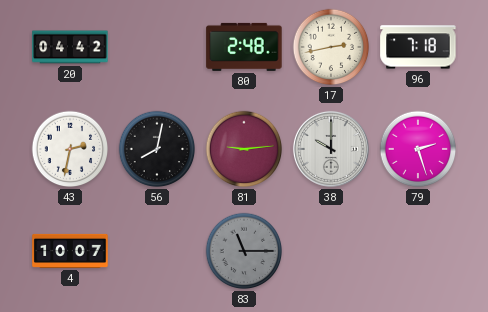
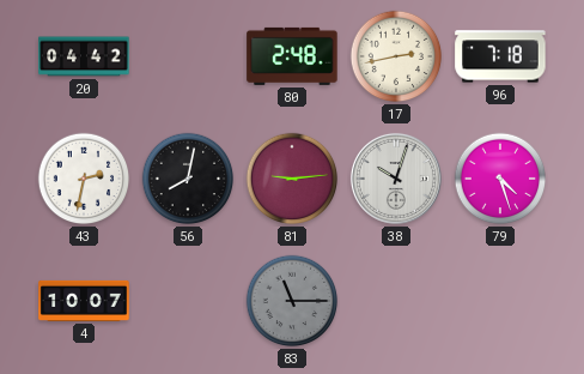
38: 10:00 -> 10:03 (396, 179)
79: 2:27 -> 4:27 (500, 179)
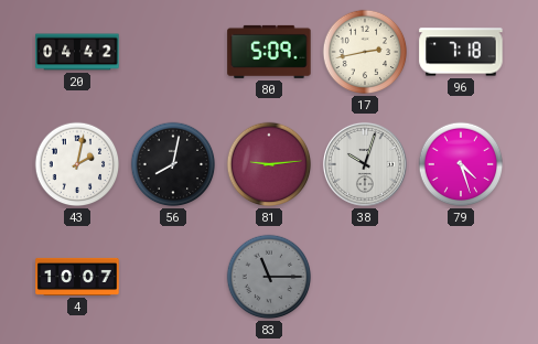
80: 2:48 -> 5:09 (269, 52)
43: 2:32 -> 2:02 (77, 164)
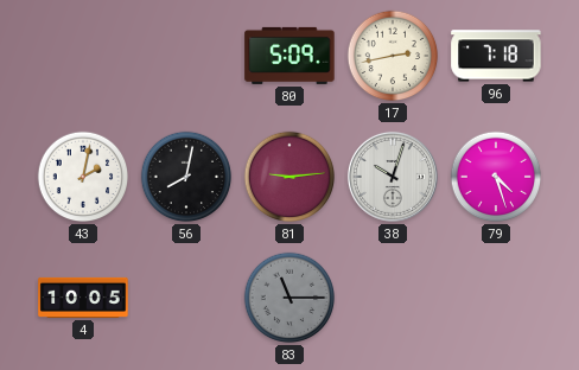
20: 04:42 -> none (77, 52)
4: 10:07 -> 10:05 (83, 298)
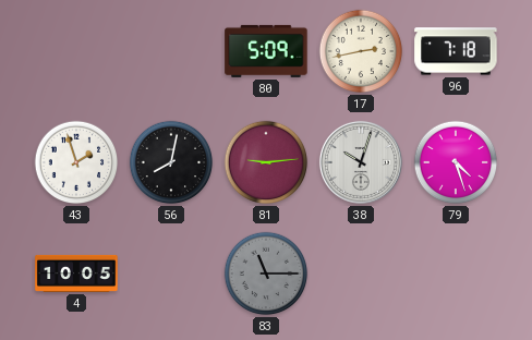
43: 2:02 -> 1:57 (76, 162)
